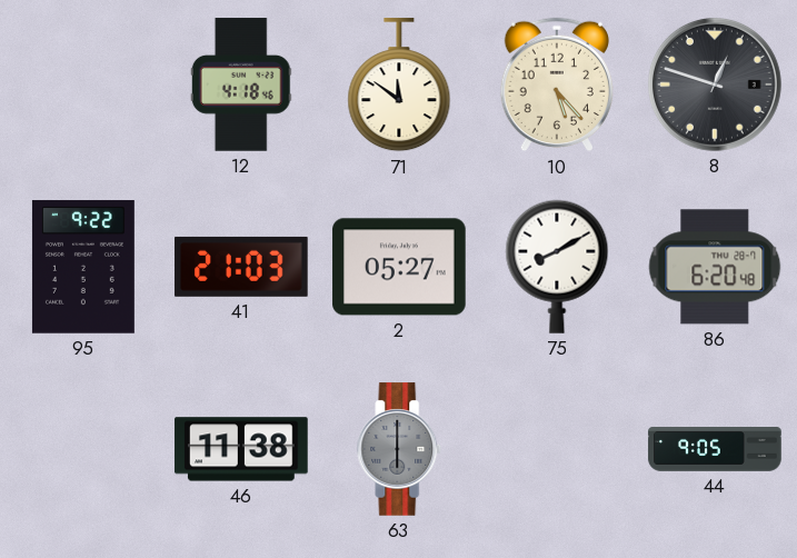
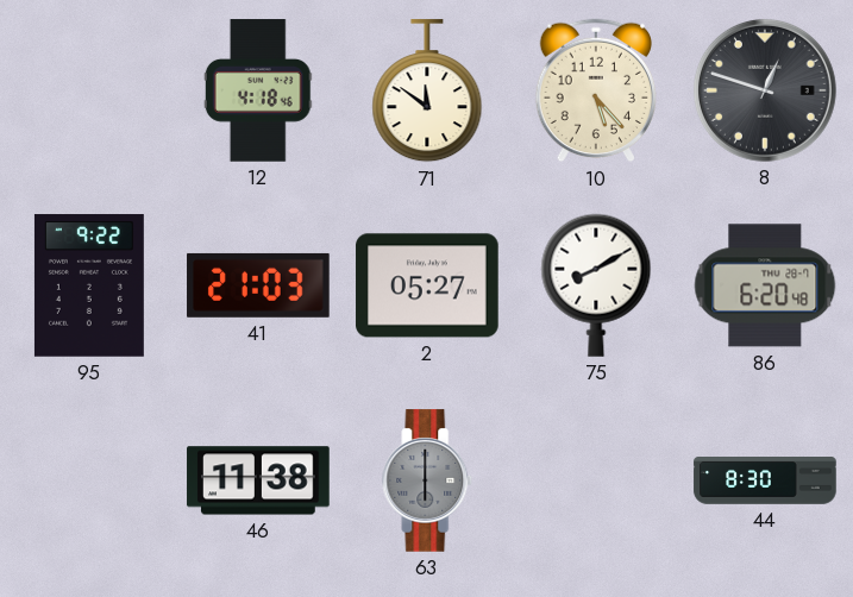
44: 9:05 -> 8:30 (765, 482)
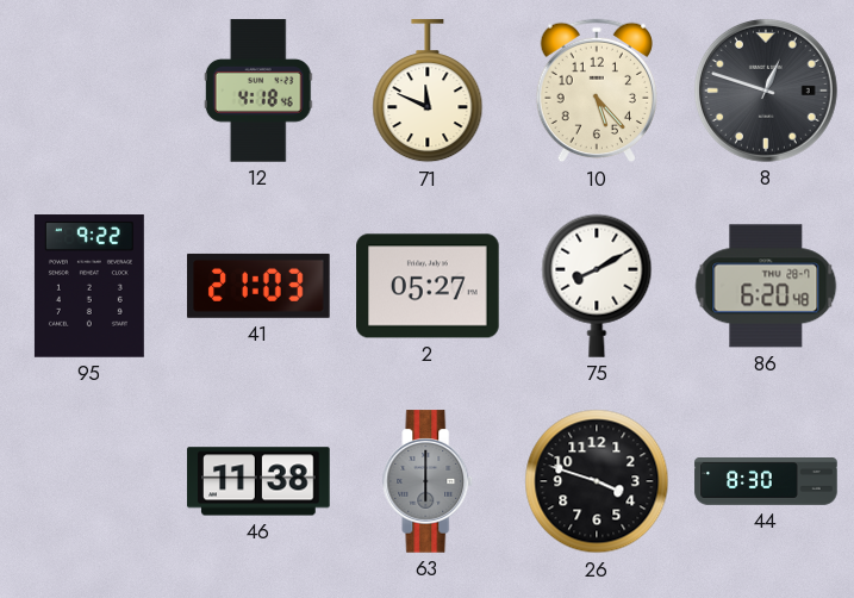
71: 11:51 -> 11:49 (428, 92)
26: none -> 3:48 (597, 481)
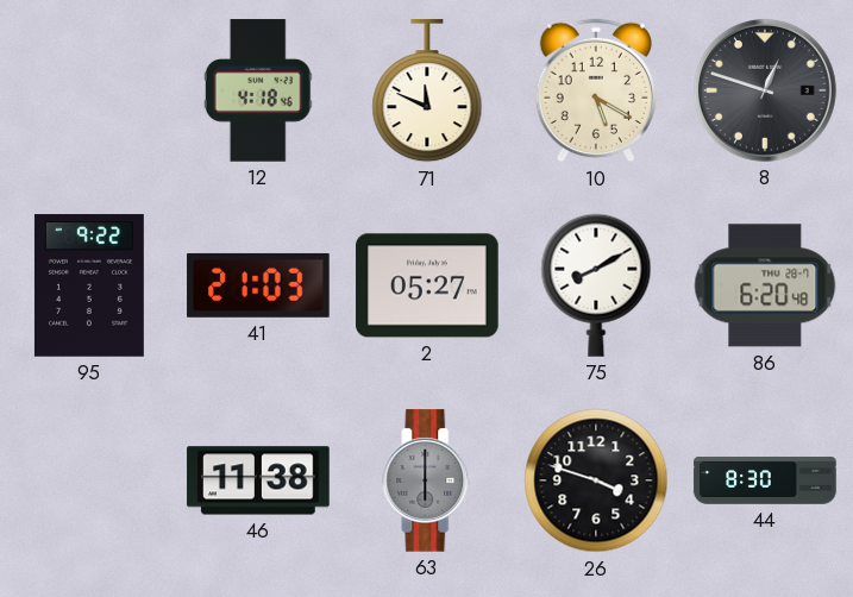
10: 5:23 -> 5:20 (595, 90)
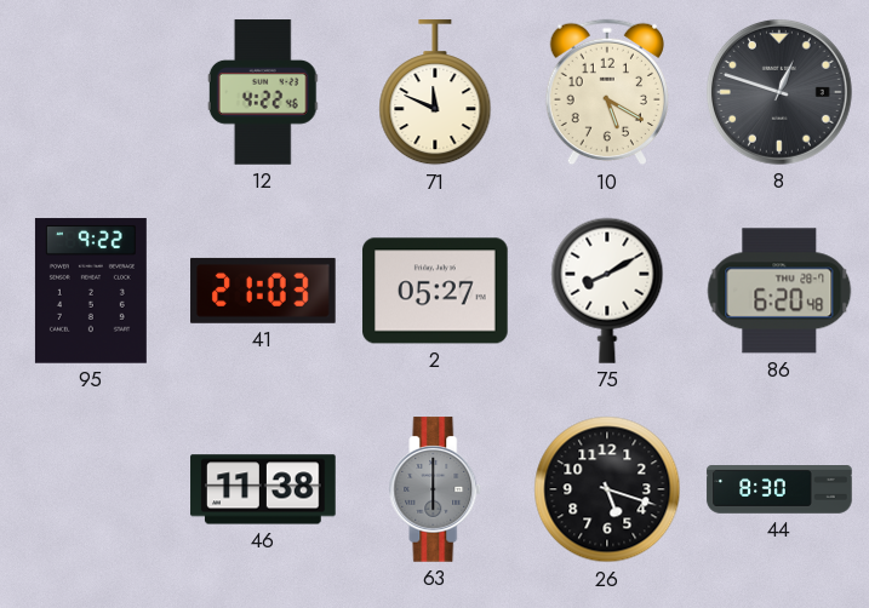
12: 4:18 -> 4:22 (263, 92)
26: 3:48 -> 5:18 (607, 489)
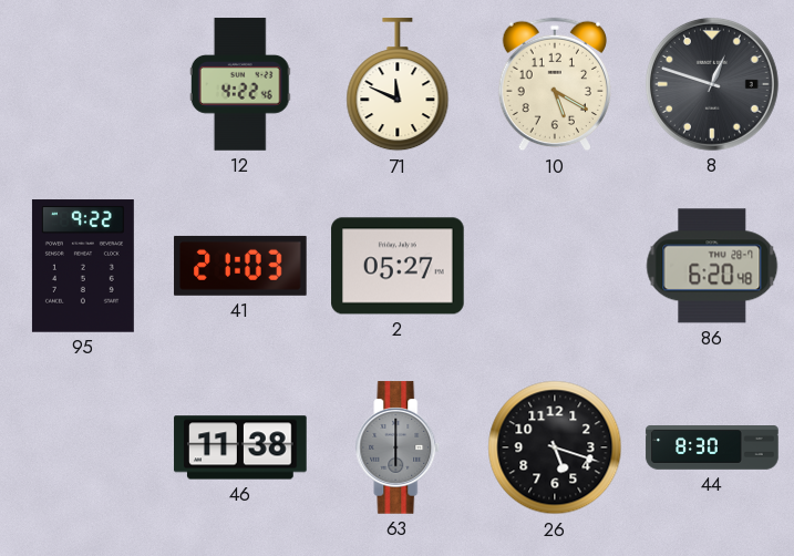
75: 8:10 -> none (607, 291)
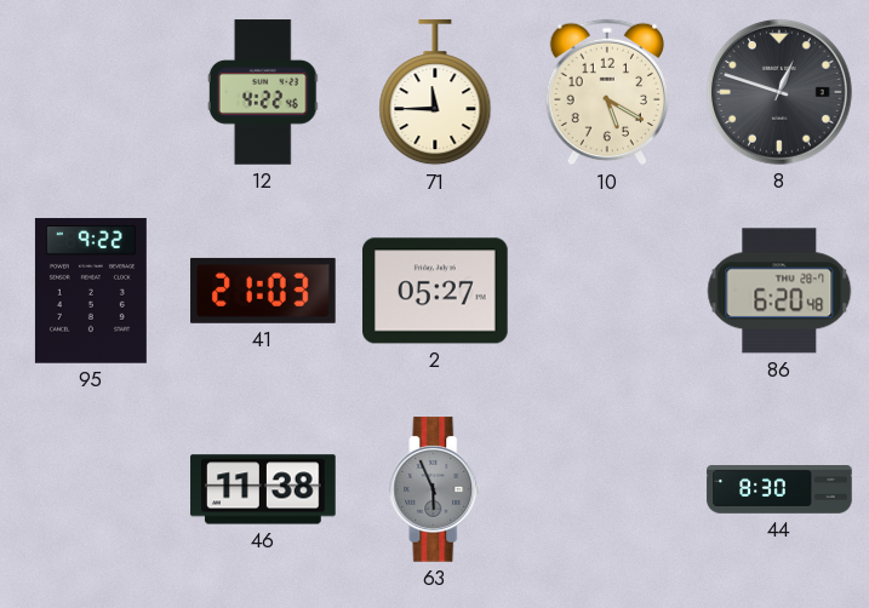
71: 11:49 -> 11:45 (435, 93)
63: 6:00 -> 5:56 (435, 489)
26: 5:18 -> none (555, 447)
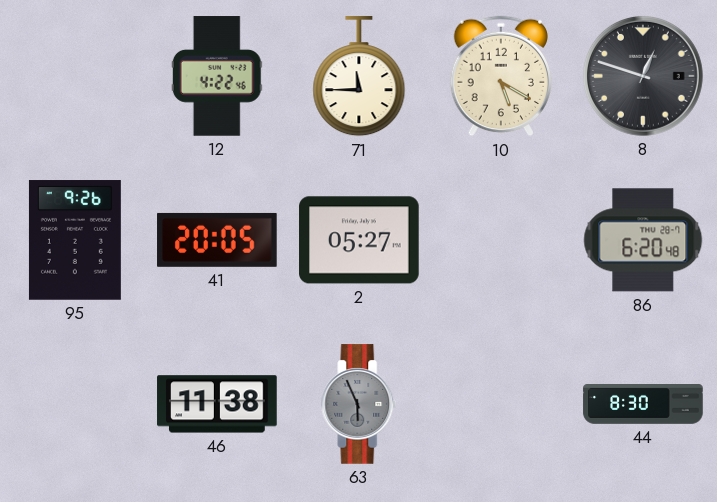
95: 9:22 -> 9:26 (75, 240)
41: 21:03 -> 20:05 (217, 240)
